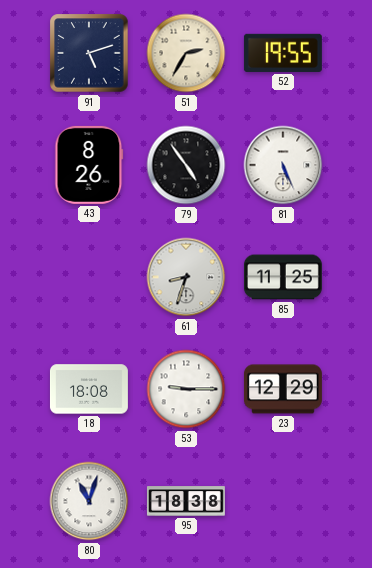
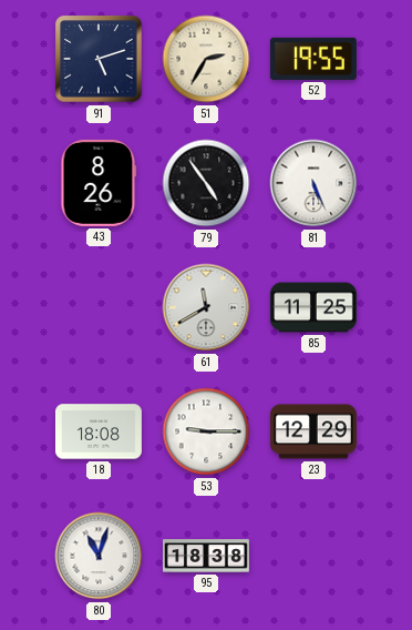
61: 8:33 -> 11:40 (206, 307)
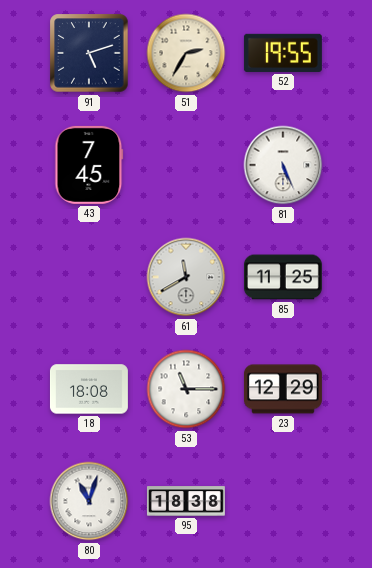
43: 8:26 -> 7:45 (89, 165)
79: 4:54 -> none (206, 183)
53: 9:15 -> 11:15 (186, 389)
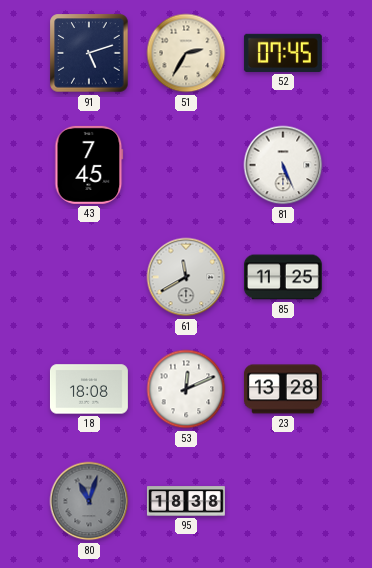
52: 19:55 -> 07:45 (283, 53)
53: 11:15 -> 12:11 (186, 389)
23: 12:29 -> 13:28 (283, 389)
80 dial: white -> grey (89, 501)
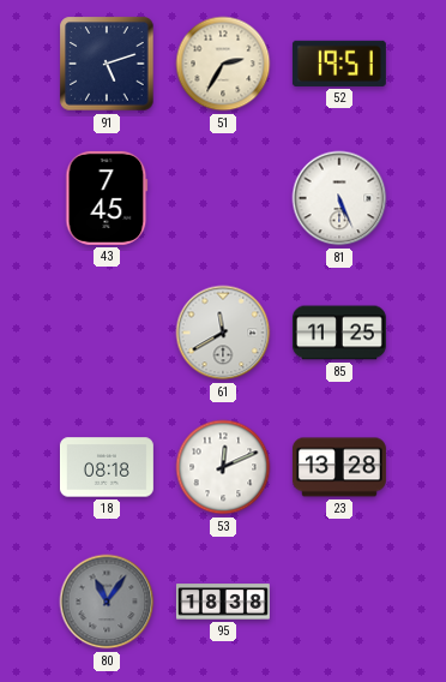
52: 07:45 -> 19:51 (339, 64)
18: 18:08 -> 08:18 (107, 467)
80: 11:03 -> 11:06 (107, 602)
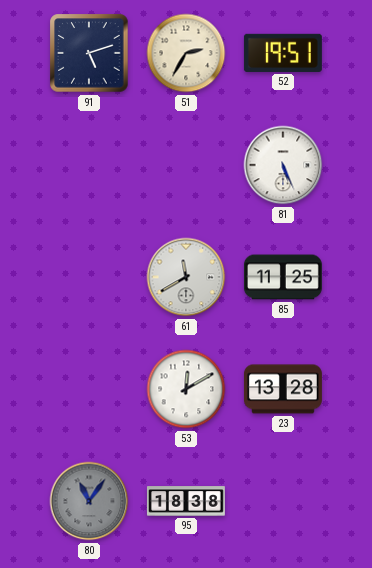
43: 7:45 -> none (107, 198)
18: 08:18 -> none (107, 467)
53: 12:11 -> 12:10 (186, 389)
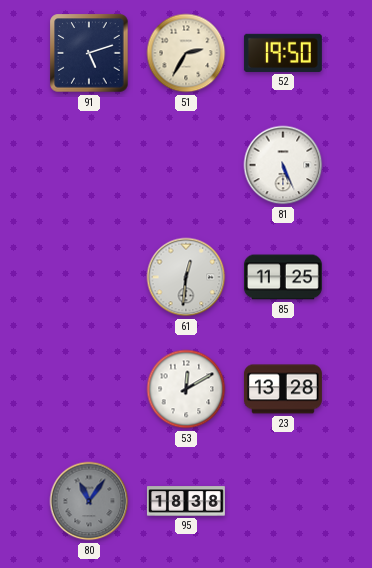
52: 19:51 -> 19:50 (283, 53)
61: 11:40 -> 12:31 (186, 277)
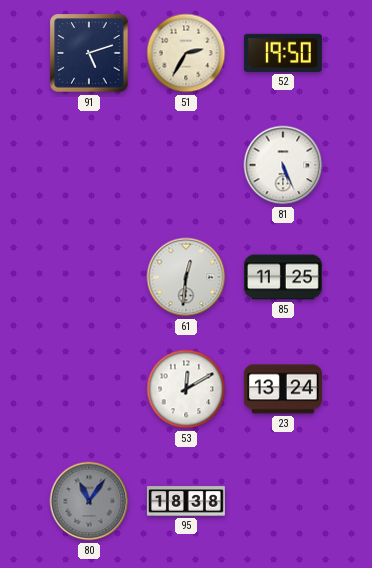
23: 13:28 -> 13:24 (283, 389)
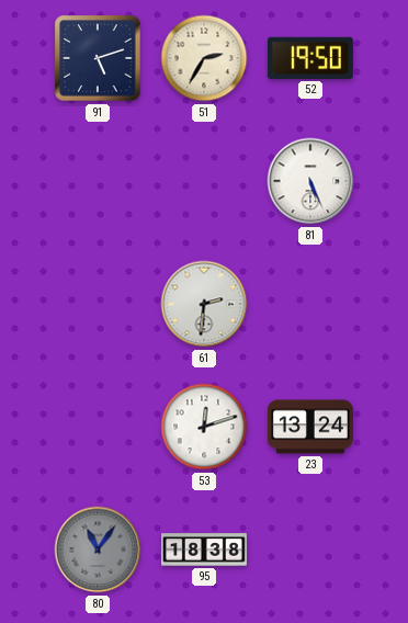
61: 12:31 -> 2:31 (204, 304)
85: 11:25 -> none (283, 277)
53: 12:10 -> 12:12 (204, 427)
